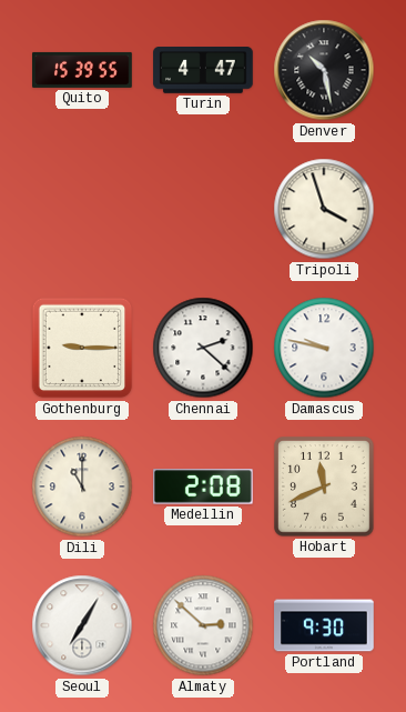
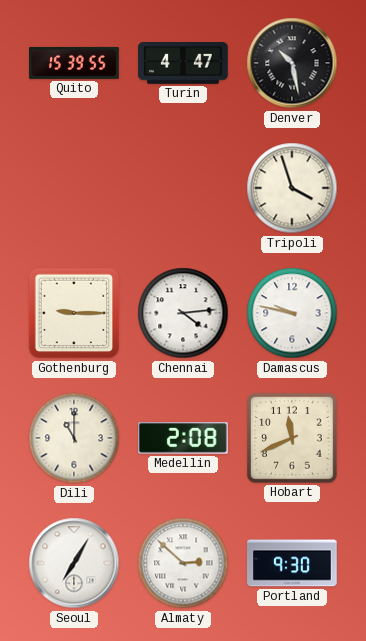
Chennai: 2:22 -> 4:14 (183, 313)
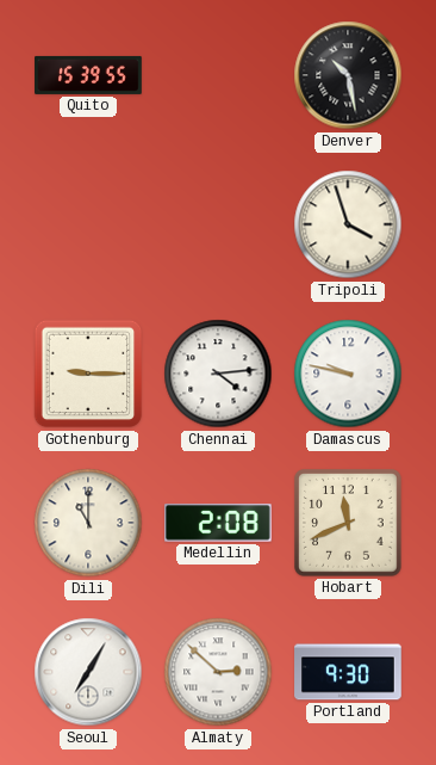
Turin: 4:47 -> none (183, 64)
